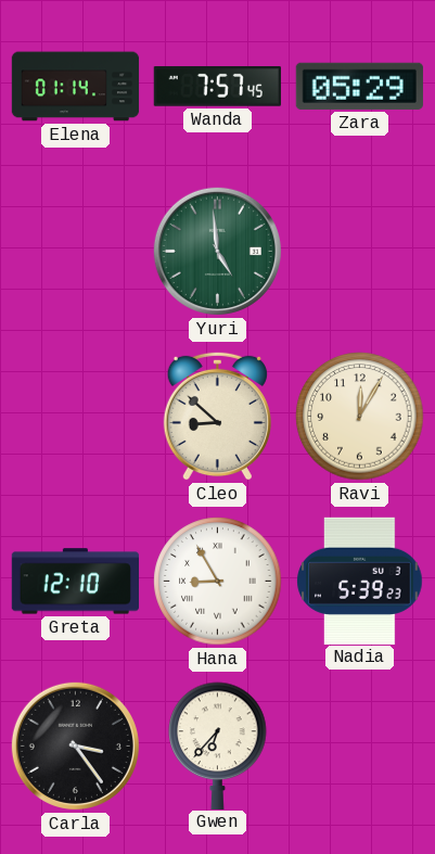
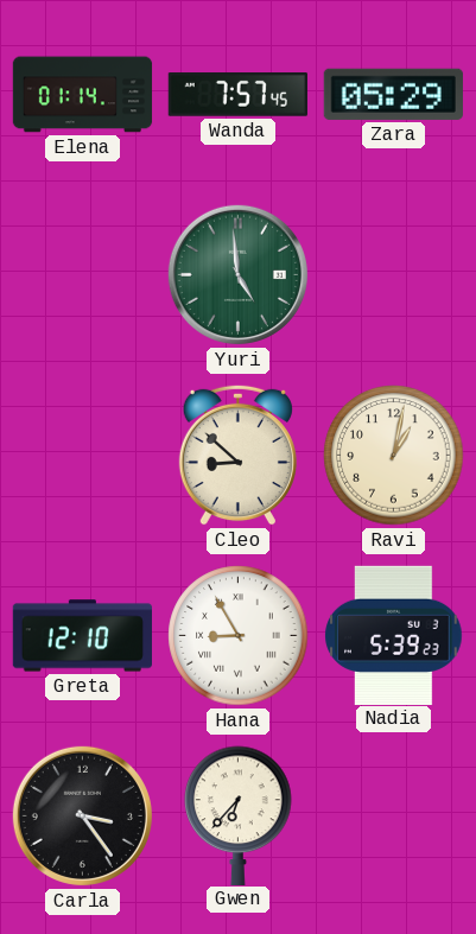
Ravi: 12:05 -> 1:02 (394, 456)
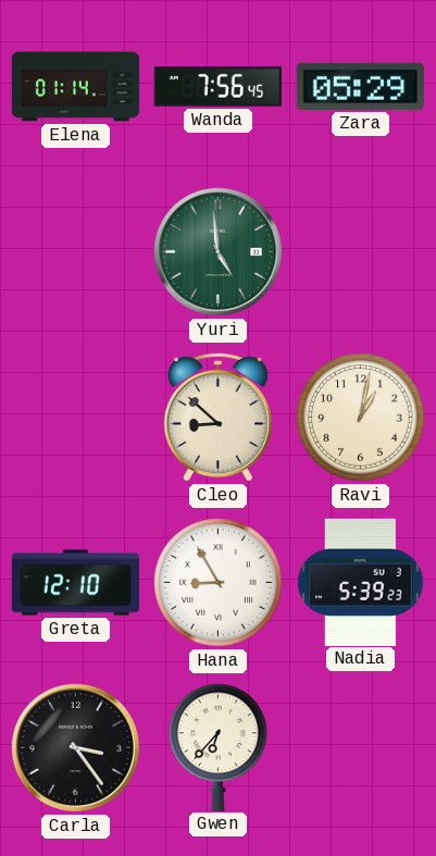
Wanda: 7:57 -> 7:56 (217, 87)
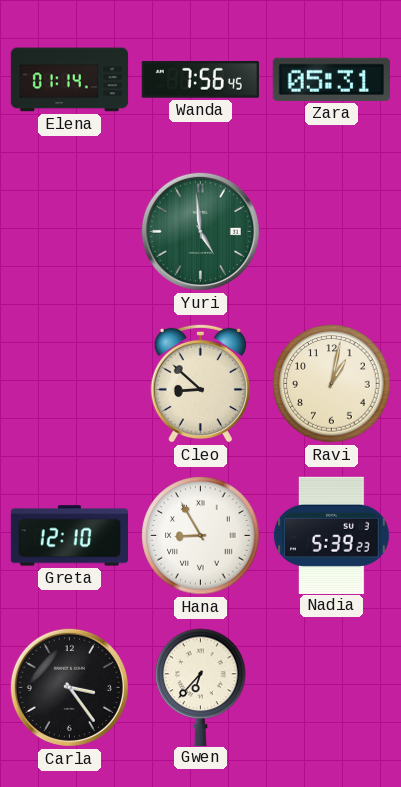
Zara: 05:29 -> 05:31 (331, 79)
